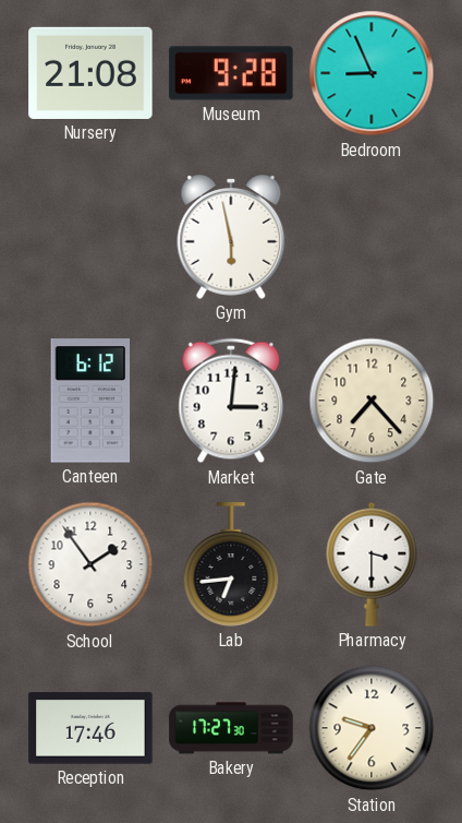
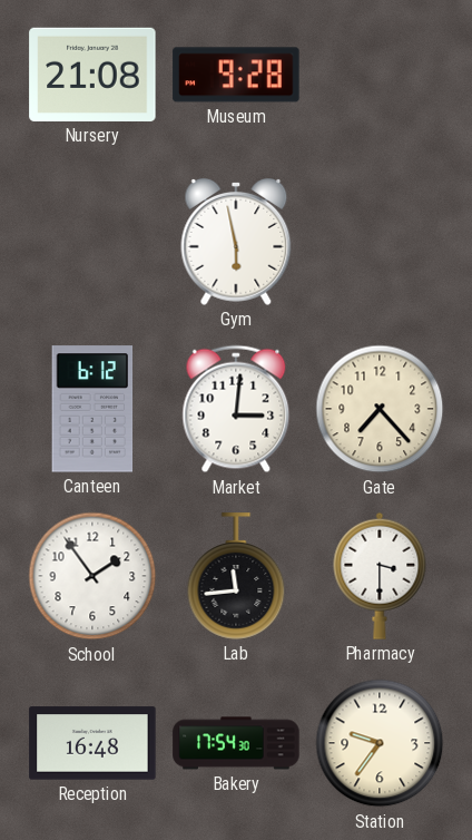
Bedroom: 8:56 -> none (372, 73)
Lab: 6:44 -> 11:44 (236, 576)
Reception: 17:46 -> 16:48 (92, 743)
Bakery: 17:27 -> 17:54 (236, 743)
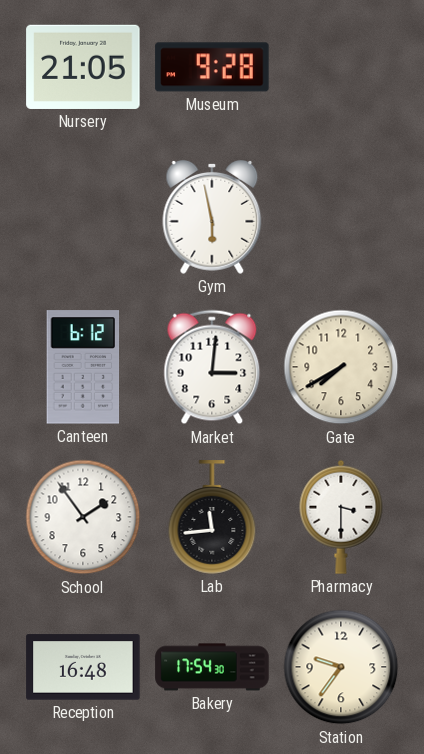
Nursery: 21:08 -> 21:05 (83, 67)
Gate: 7:23 -> 7:40 (341, 367)
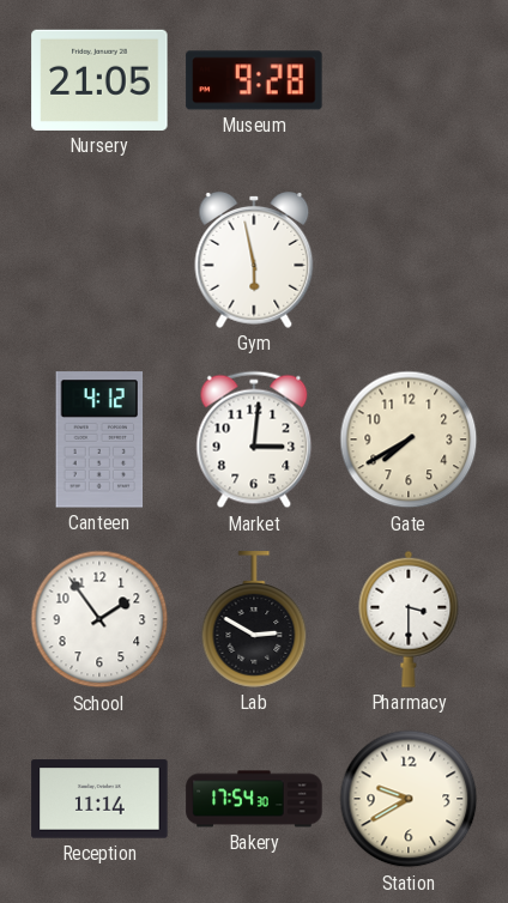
Canteen: 6:12 -> 4:12 (99, 440)
Lab: 11:44 -> 2:50 (254, 619)
Reception: 16:48 -> 11:14 (99, 799)
Station: 9:36 -> 9:40 (409, 799)
